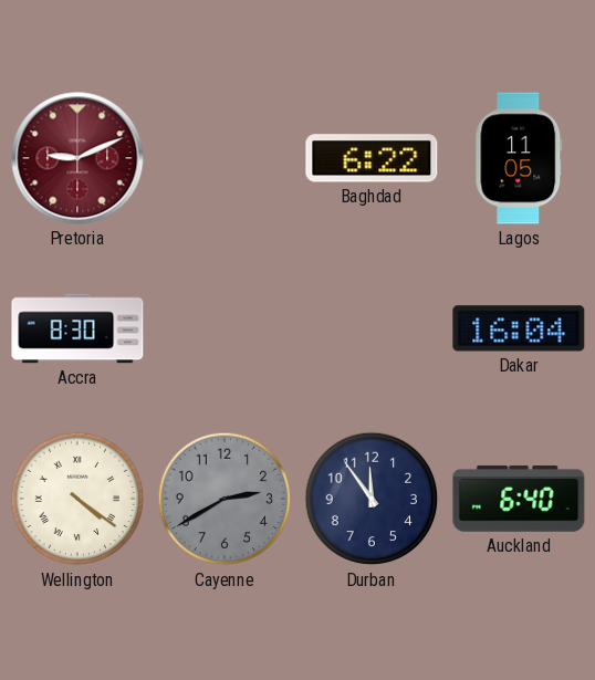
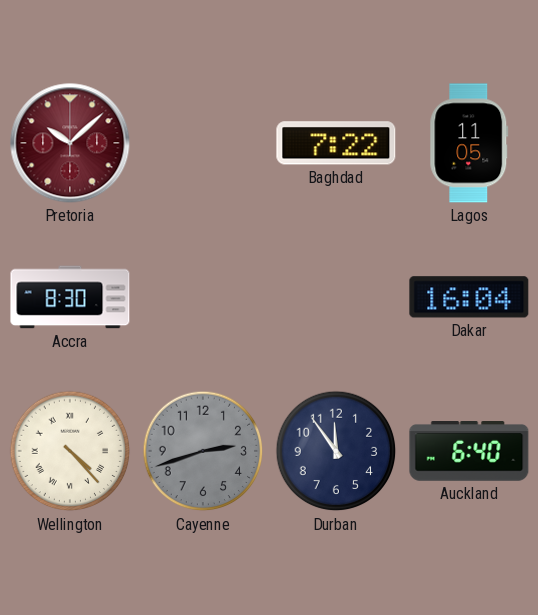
Pretoria: 9:11 -> 10:08 (70, 143)
Baghdad: 6:22 -> 7:22 (336, 143)
Wellington: 4:21 -> 4:23 (70, 451)
Cayenne: 2:40 -> 2:42 (203, 451)
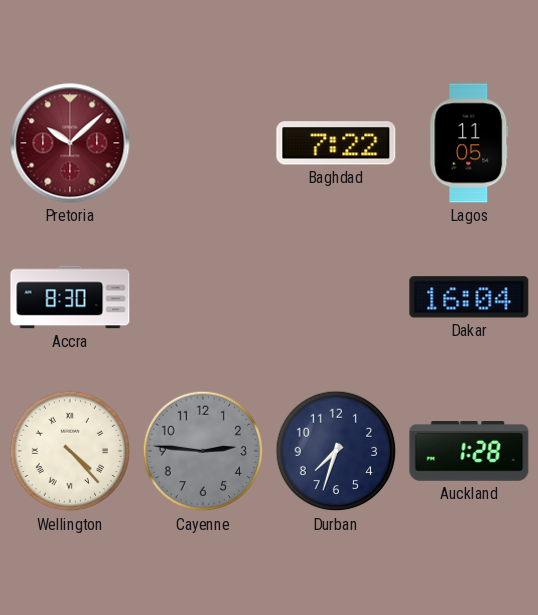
Cayenne: 2:42 -> 2:46 (203, 451)
Durban: 11:54 -> 7:33 (336, 451)
Auckland: 6:40 -> 1:28 (469, 451)
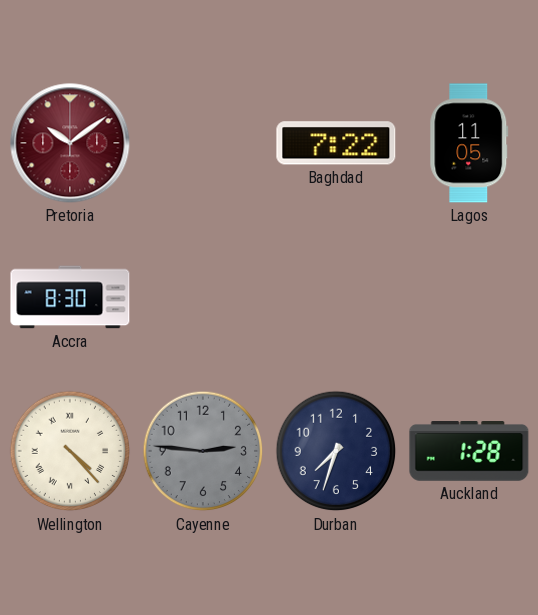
Pretoria: 10:08 -> 10:09 (70, 143)
Dakar: 16:04 -> none (469, 297)
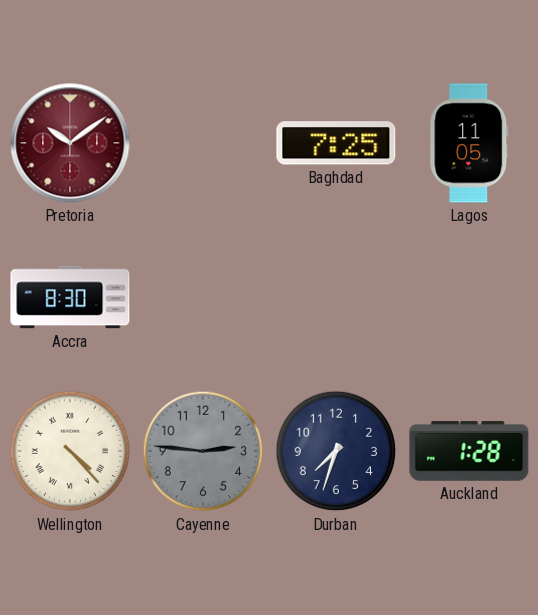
Baghdad: 7:22 -> 7:25 (336, 143)
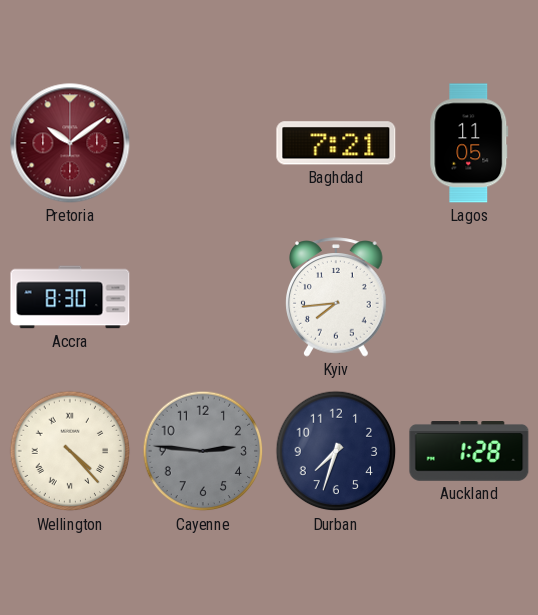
Baghdad: 7:25 -> 7:21 (336, 143)
Kyiv: none -> 7:44 (336, 297)
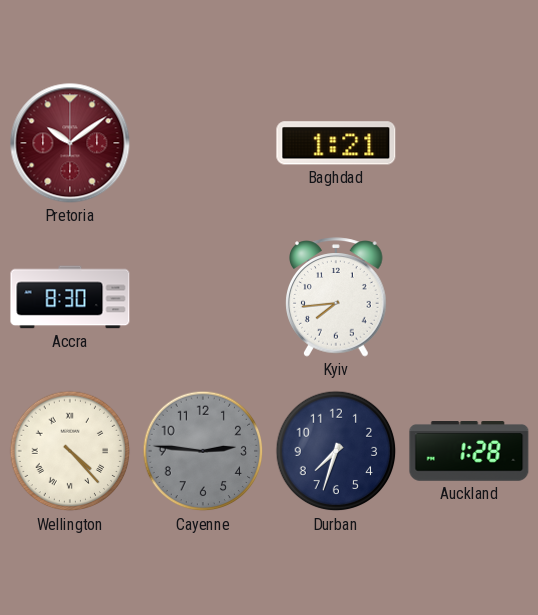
Baghdad: 7:21 -> 1:21 (336, 143)
Lagos: 11:05 -> none (469, 143)
